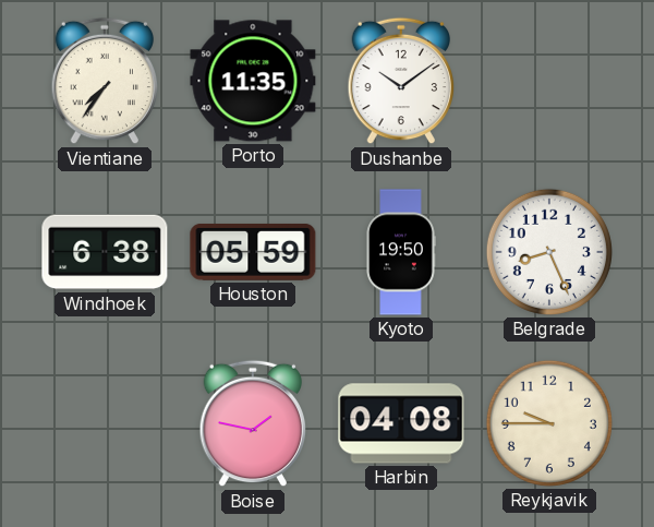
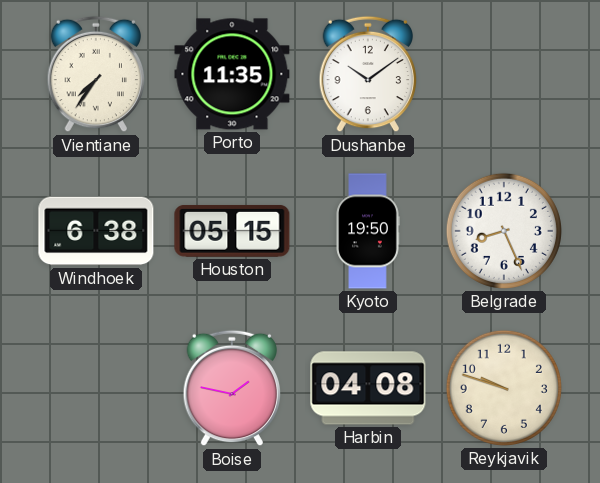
Houston: 05:59 -> 05:15 (232, 231)
Reykjavik: 9:45 -> 9:48 (504, 388)
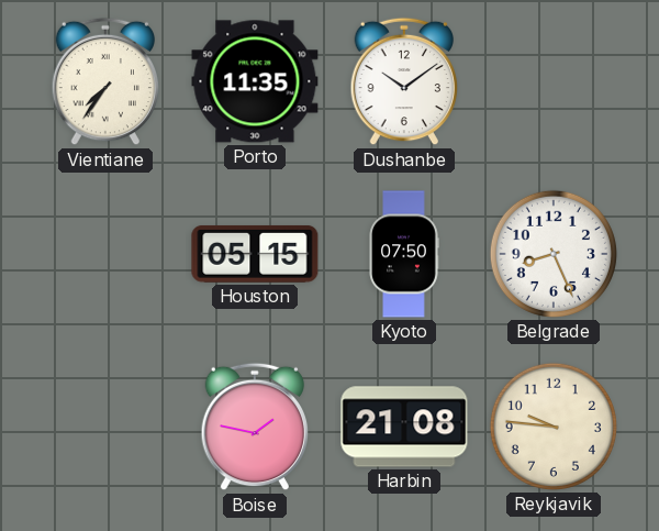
Windhoek: 6:38 -> none (96, 231)
Kyoto: 19:50 -> 07:50 (404, 254)
Harbin: 04:08 -> 21:08 (404, 427)
Reykjavik: 9:48 -> 9:46 (554, 427)
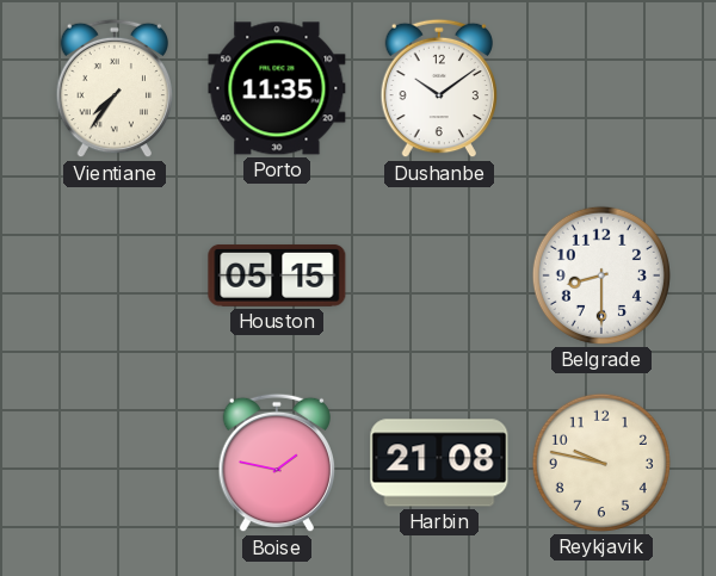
Kyoto: 07:50 -> none (404, 254)
Belgrade: 8:26 -> 8:30 (601, 275)
Reykjavik: 9:46 -> 9:47 (601, 463)
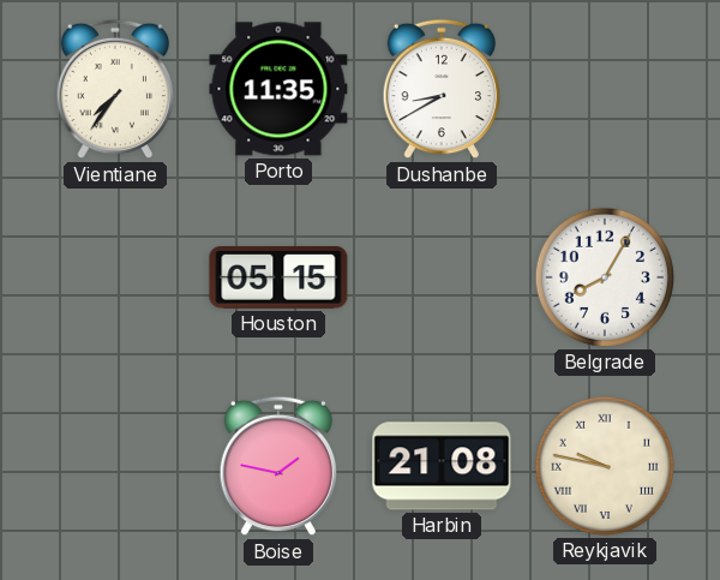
Dushanbe: 10:09 -> 8:40 (442, 89)
Belgrade: 8:30 -> 8:05 (605, 277)
Reykjavik numerals: Arabic -> Roman (605, 466)
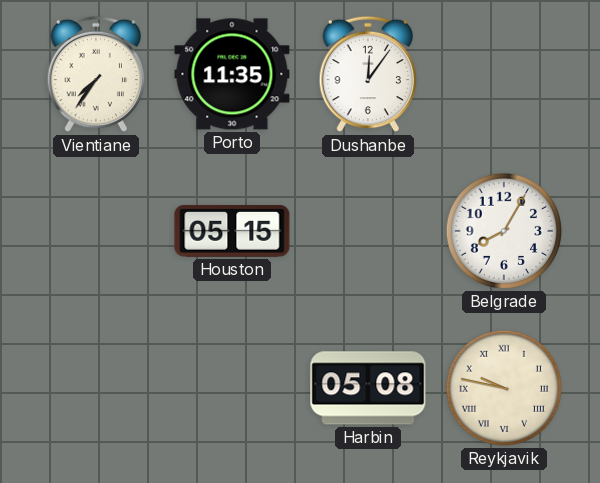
Dushanbe: 8:40 -> 12:06 (368, 74)
Boise: 1:47 -> none (278, 466)
Harbin: 21:08 -> 05:08 (368, 388)
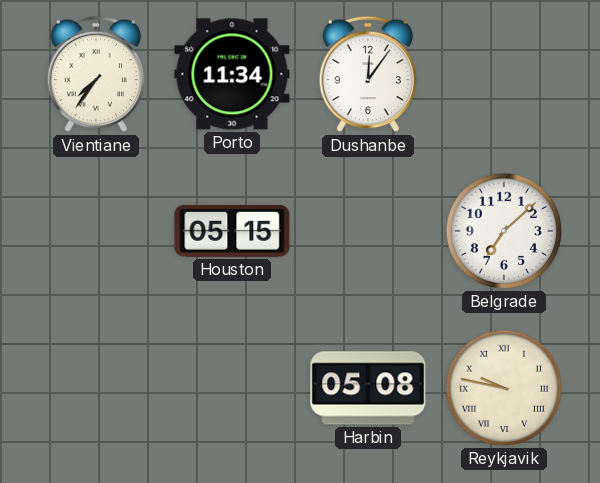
Porto: 11:35 -> 11:34 (232, 74)
Belgrade: 8:05 -> 7:08 (504, 231)
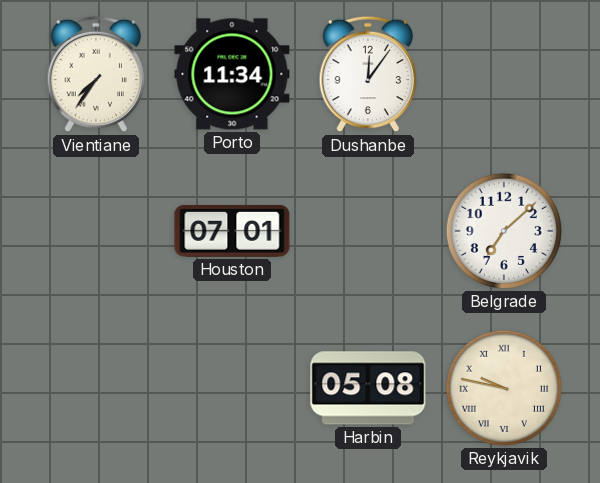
Houston: 05:15 -> 07:01 (232, 231)
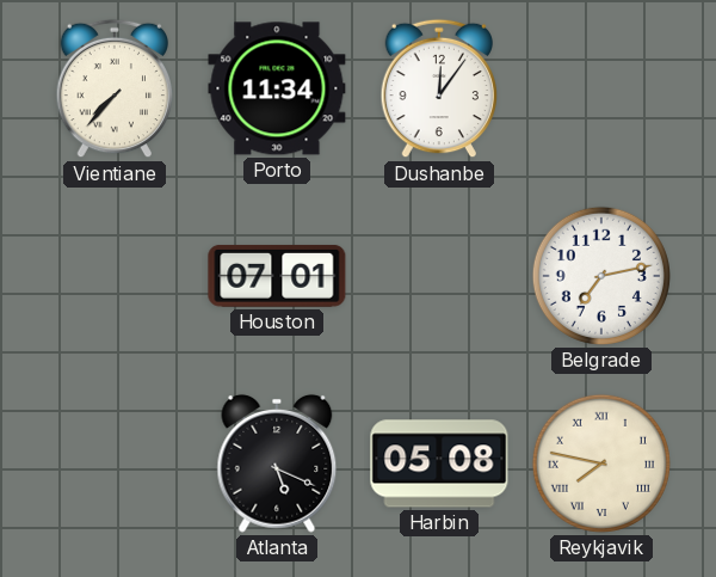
Vientiane: 7:36 -> 7:37 (115, 88)
Belgrade: 7:08 -> 7:13 (601, 276)
Atlanta: none -> 5:19 (277, 464)
Reykjavik: 9:47 -> 7:47 (601, 464)
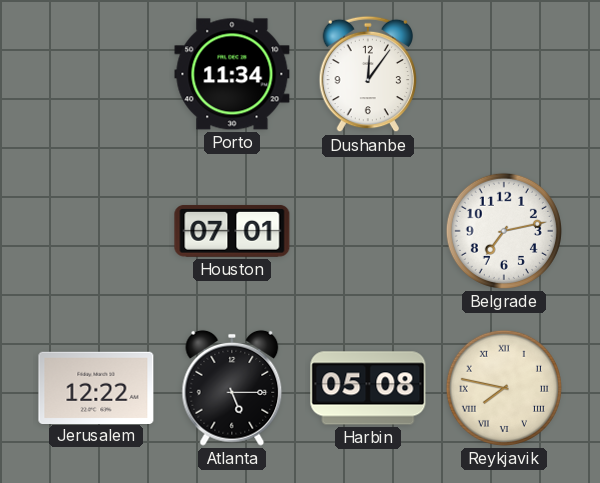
Vientiane: 7:37 -> none (115, 88)
Jerusalem: none -> 12:22 (96, 387)
Atlanta: 5:19 -> 5:15 (232, 388)
